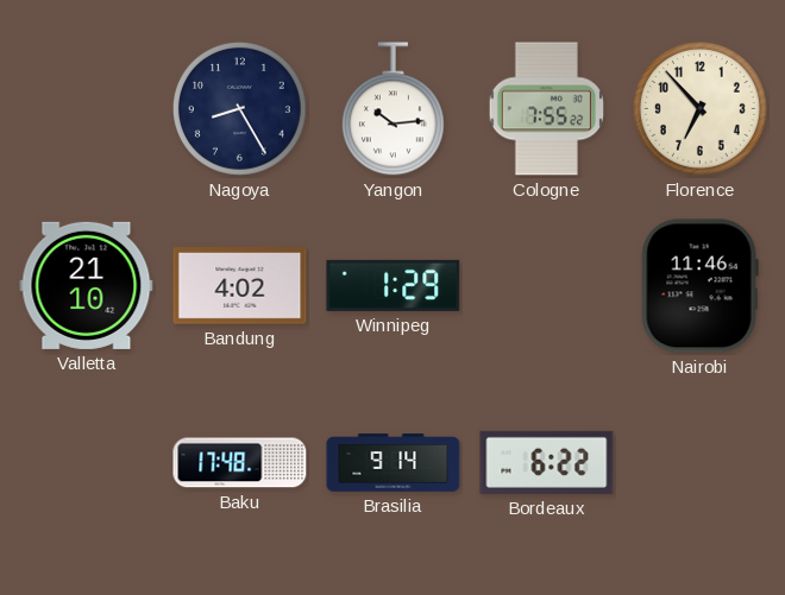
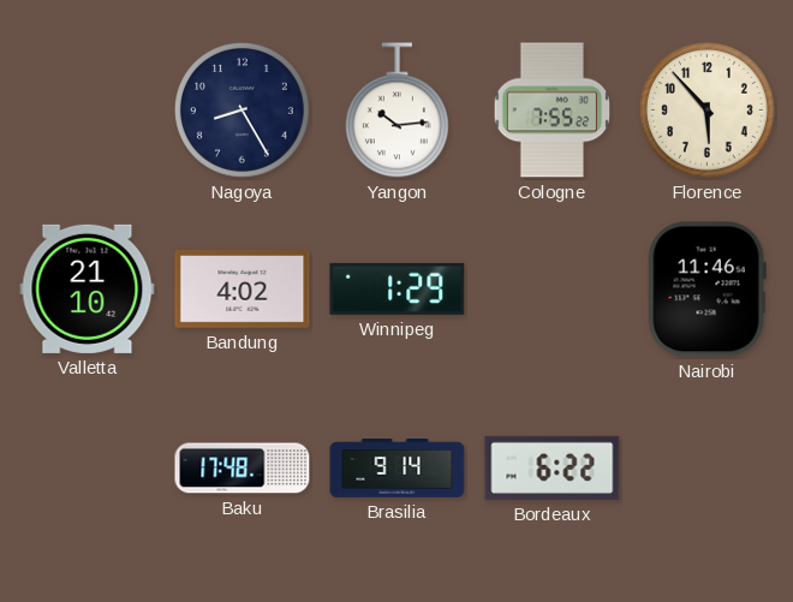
Florence: 6:53 -> 5:53 (706, 109)
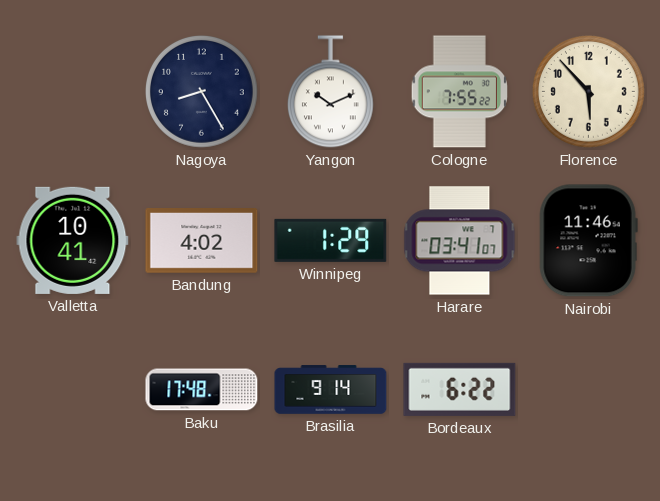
Yangon: 10:14 -> 10:11 (330, 92)
Valletta: 21:10 -> 10:41 (73, 240)
Harare: none -> 03:41 (460, 241)
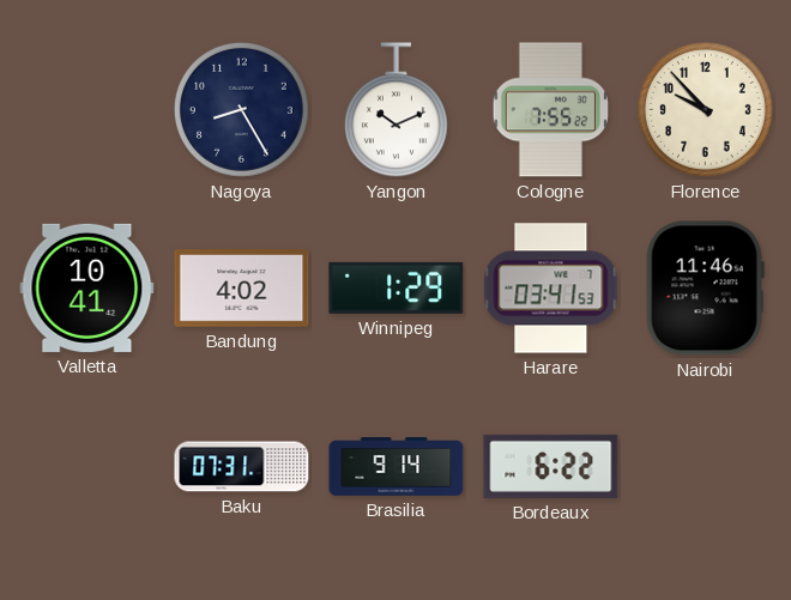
Florence: 5:53 -> 9:53 (705, 109)
Harare: 03:41:07 -> 03:41:53 (551, 289)
Baku: 17:48 -> 07:31 (242, 467)
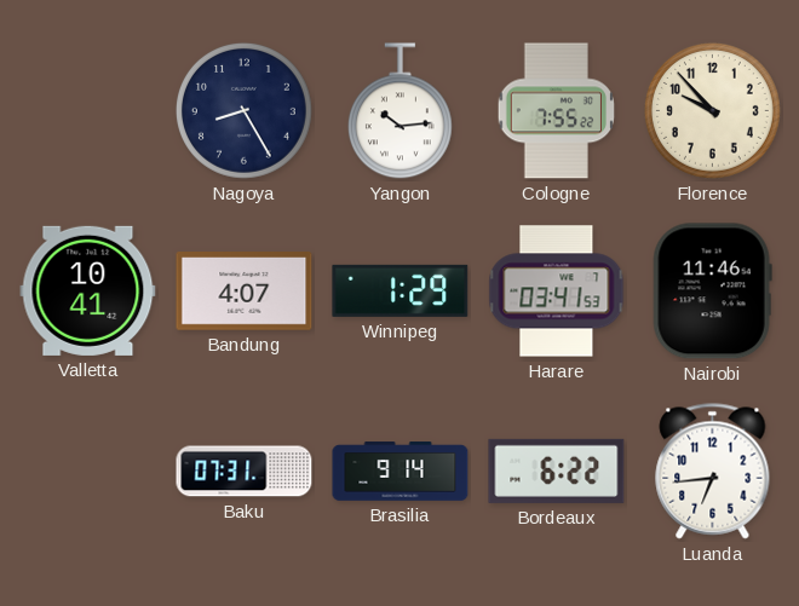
Yangon: 10:11 -> 10:14 (399, 111)
Bandung: 4:02 -> 4:07 (245, 292)
Luanda: none -> 6:44 (713, 472)
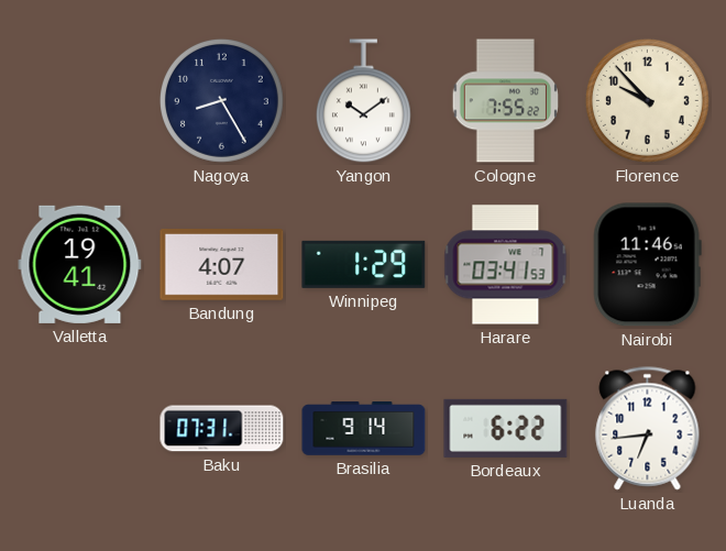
Yangon: 10:14 -> 10:09 (363, 101)
Valletta: 10:41 -> 19:41 (80, 264)
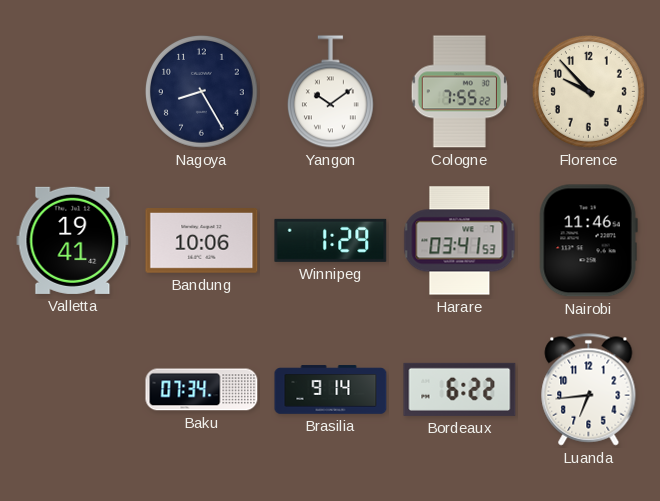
Bandung: 4:07 -> 10:06 (202, 241)
Baku: 07:31 -> 07:34 (202, 390)
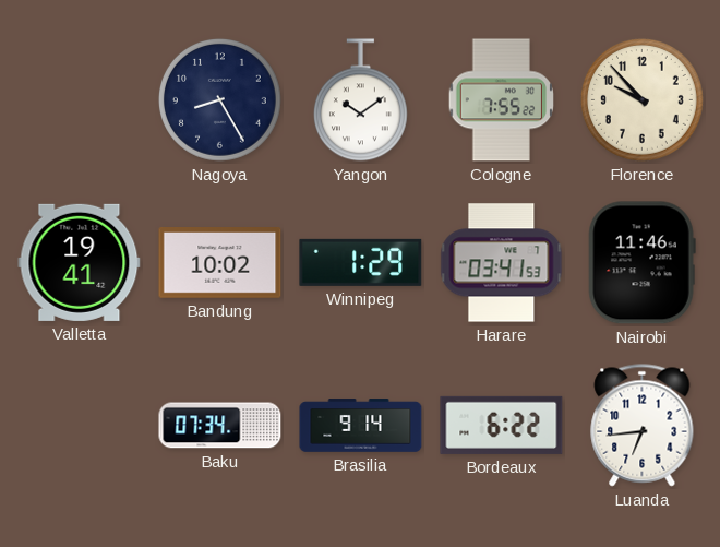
Bandung: 10:06 -> 10:02 (220, 263)
